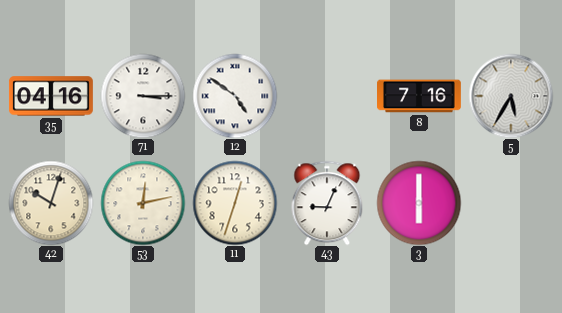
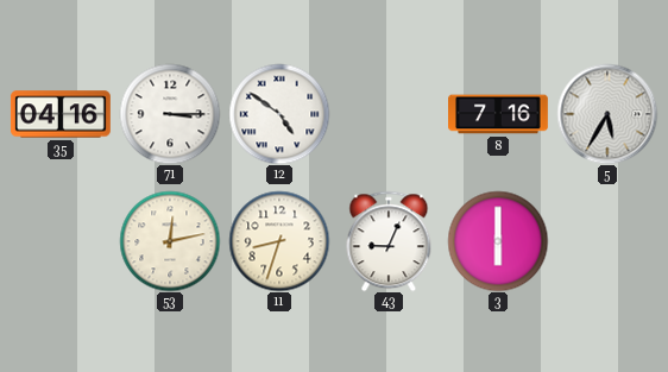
42: 10:03 -> none (51, 203)
11: 12:33 -> 8:33 (279, 241)
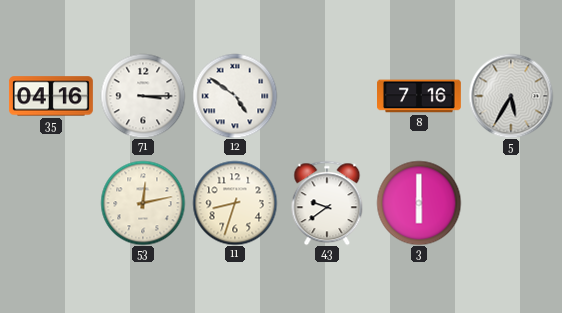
43: 9:04 -> 9:39 (327, 203)
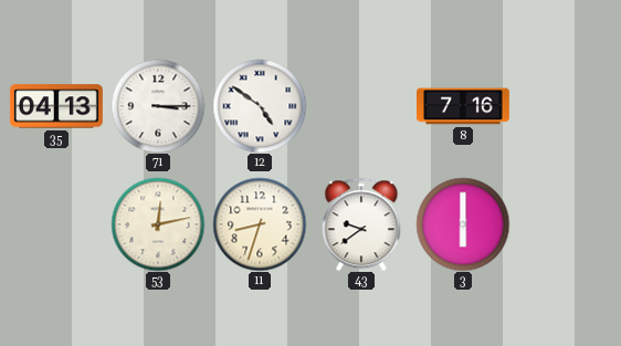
35: 04:16 -> 04:13 (56, 106)
5: 5:35 -> none (511, 96)
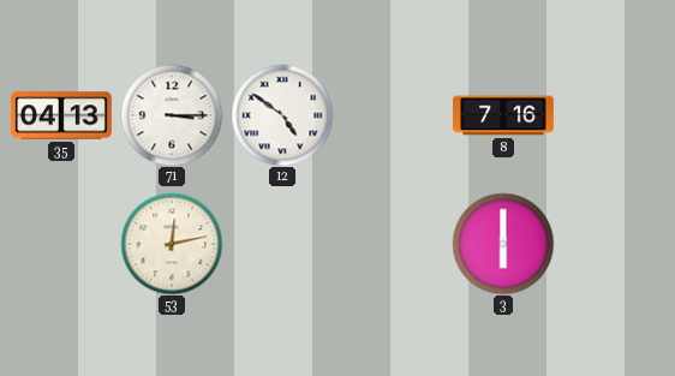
11: 8:33 -> none (260, 224)
43: 9:39 -> none (361, 224)
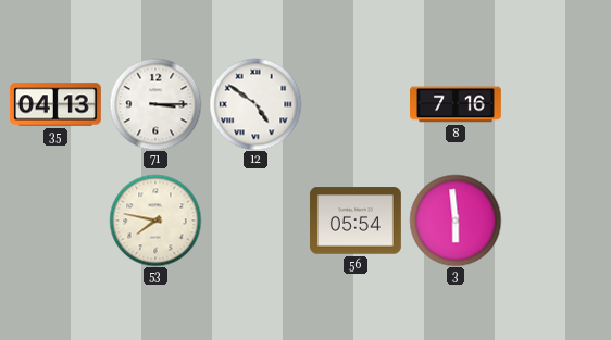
53: 12:13 -> 7:47 (155, 221)
56: none -> 05:54 (356, 221)
3: 6:00 -> 5:59 (456, 221)
